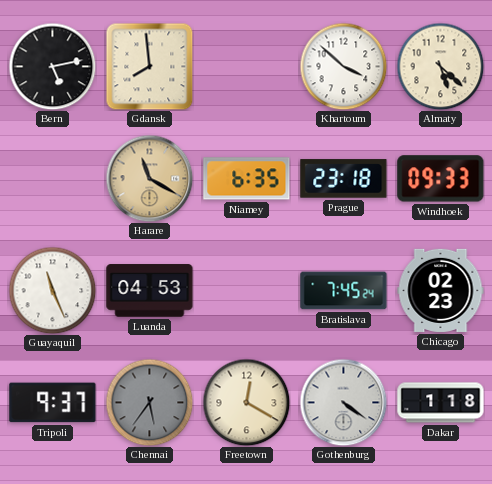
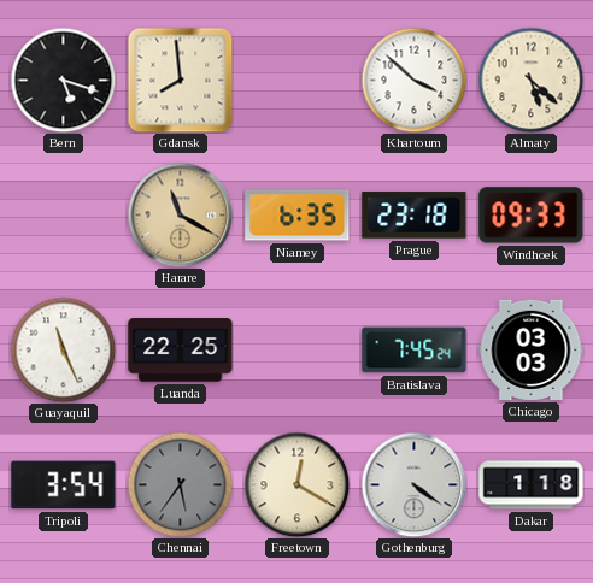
Bern: 5:13 -> 5:18 (63, 79)
Luanda: 04:53 -> 22:25 (181, 351)
Chicago: 02:23 -> 03:03 (532, 349)
Tripoli: 9:37 -> 3:54 (64, 485)
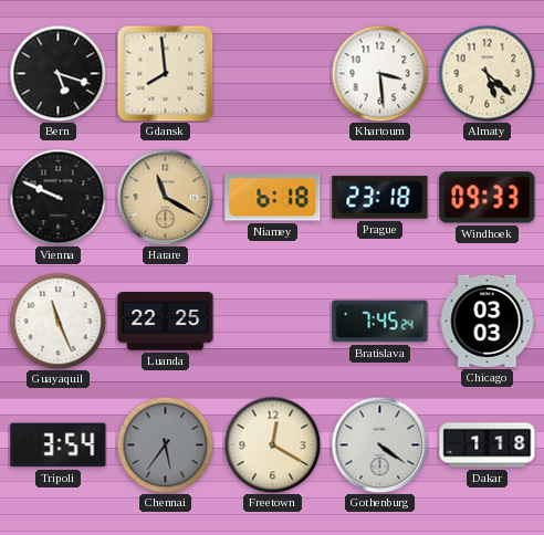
Khartoum: 3:52 -> 3:29 (379, 73)
Vienna: none -> 9:49 (57, 197)
Niamey: 6:35 -> 6:18 (273, 198)
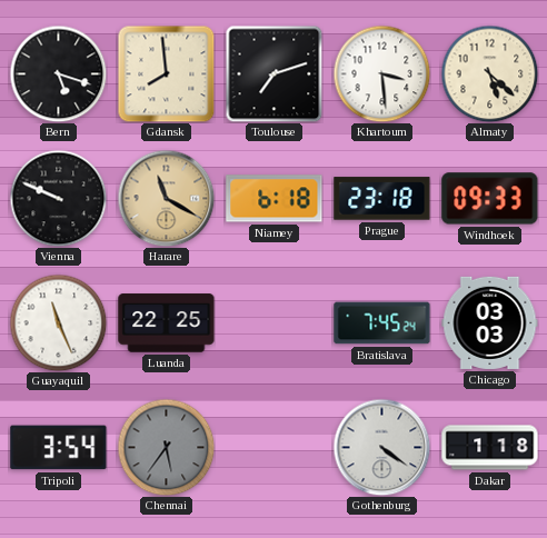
Toulouse: none -> 7:12 (273, 73)
Freetown: 12:20 -> none (272, 444)
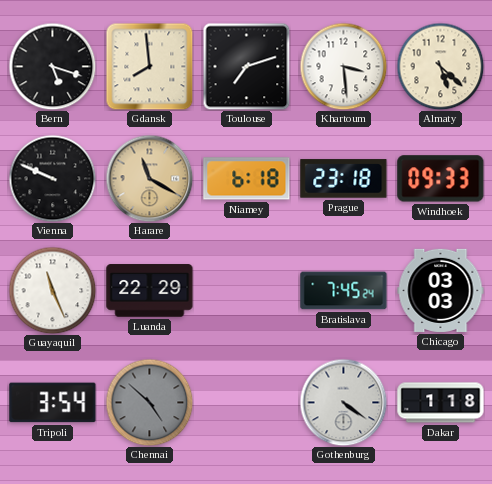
Luanda: 22:25 -> 22:29 (150, 291)
Chennai: 5:36 -> 4:52 (149, 402)
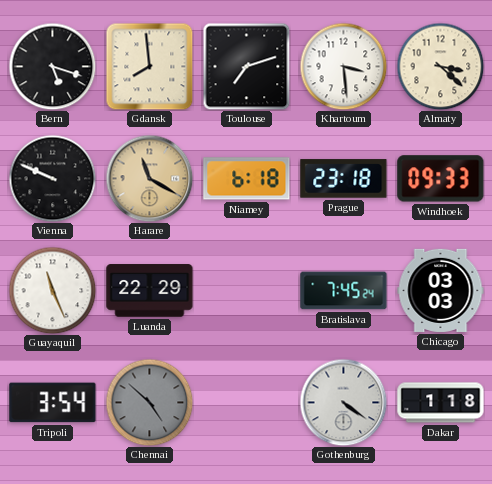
Almaty: 5:22 -> 3:22 (440, 66)
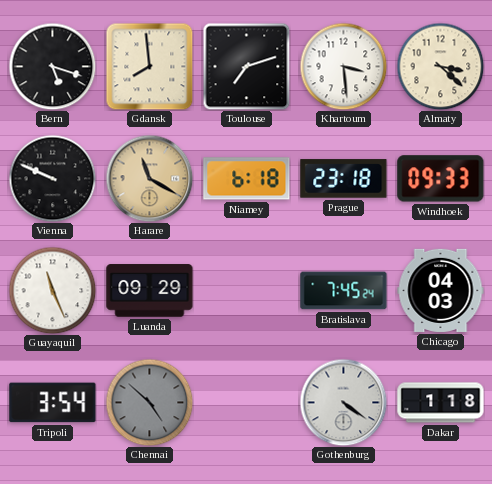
Luanda: 22:29 -> 09:29 (150, 291)
Chicago: 03:03 -> 04:03 (441, 290)
